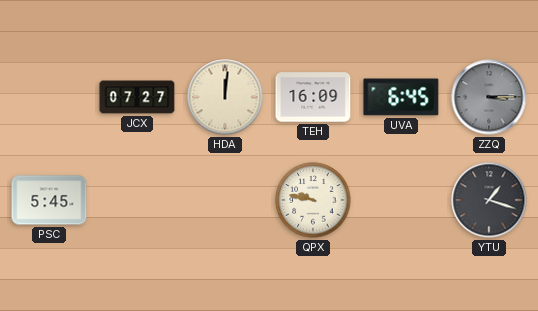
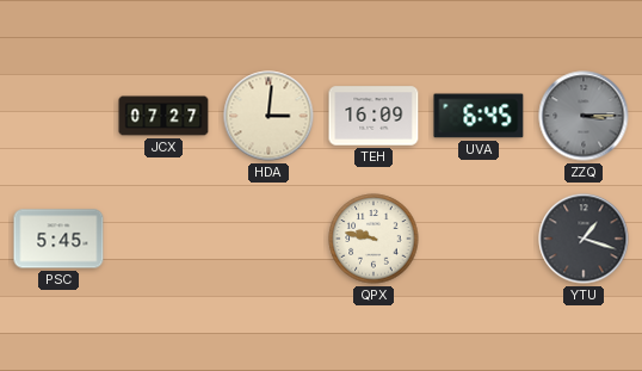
HDA: 12:01 -> 3:01 (268, 116)
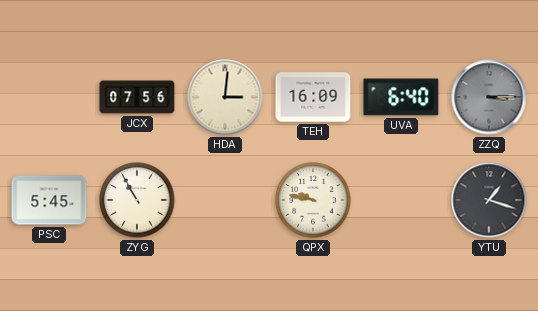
JCX: 07:27 -> 07:56 (137, 97)
UVA: 6:45 -> 6:40 (401, 97)
ZYG: none -> 10:55 (137, 200)
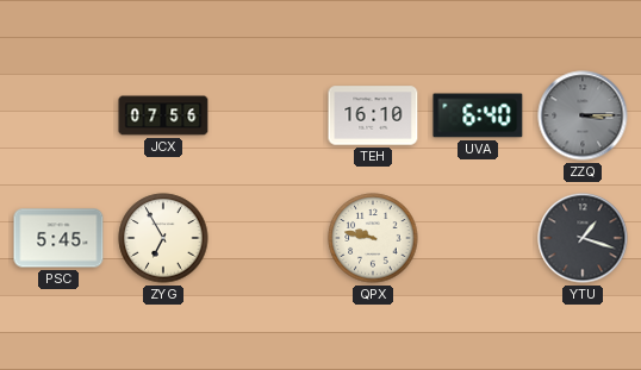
HDA: 3:01 -> none (225, 97)
TEH: 16:09 -> 16:10 (373, 115)
ZYG: 10:55 -> 6:55 (163, 238)
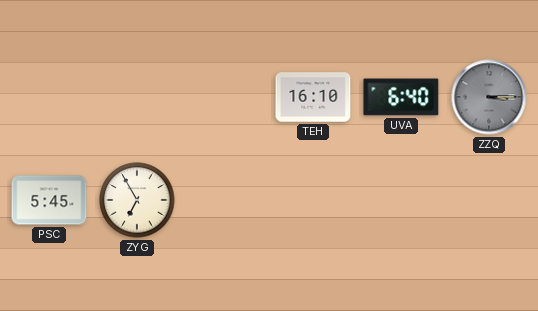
JCX: 07:56 -> none (163, 115)
QPX: 9:47 -> none (373, 238)
YTU: 1:18 -> none (583, 238)
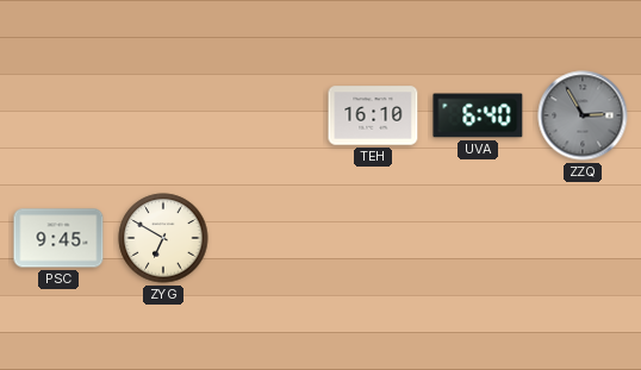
ZZQ: 3:15 -> 2:55 (583, 115)
PSC: 5:45 -> 9:45 (58, 238)
ZYG: 6:55 -> 6:50 (163, 238)
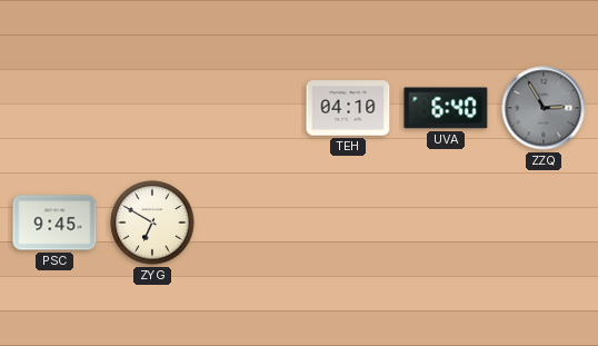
TEH: 16:10 -> 04:10 (348, 108)
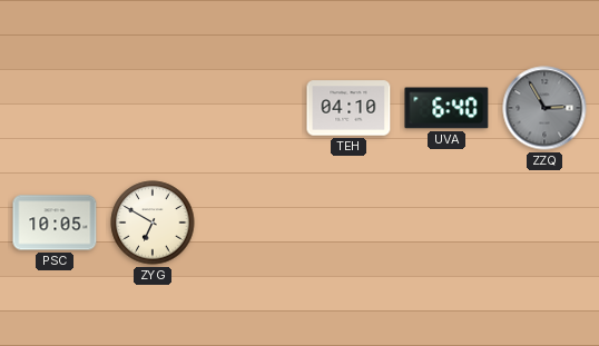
PSC: 9:45 -> 10:05 (55, 223)
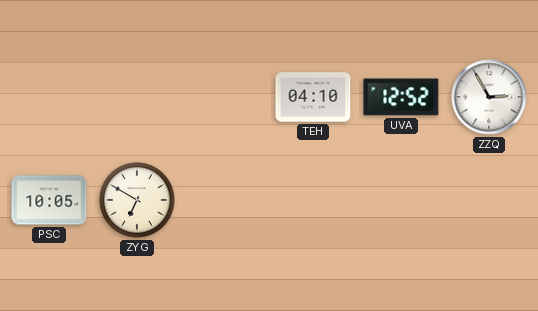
UVA: 6:40 -> 12:52 (401, 97)
ZZQ dial: grey -> white (489, 97)
